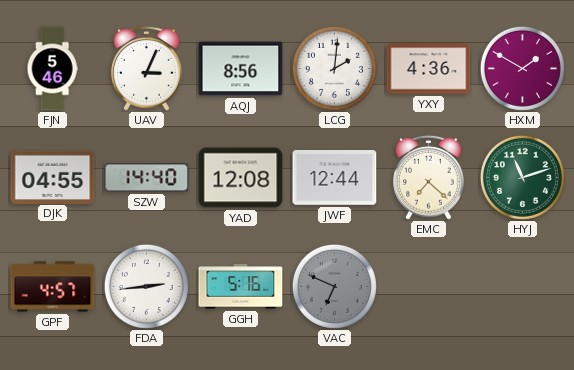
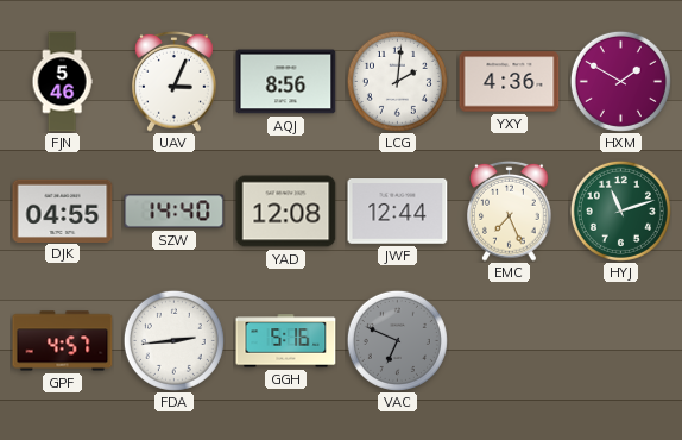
EMC: 7:22 -> 7:26 (510, 210)
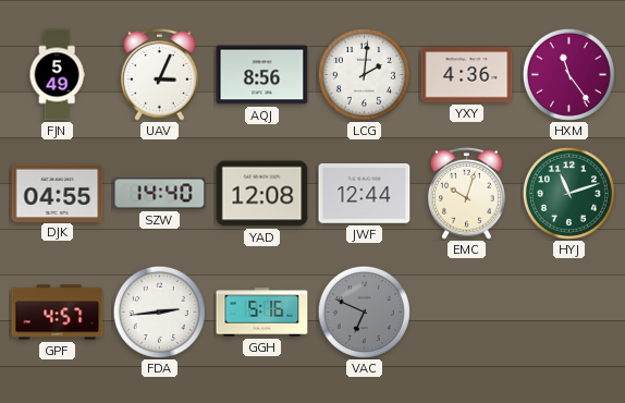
FJN: 5:46 -> 5:49 (57, 75)
HXM: 1:50 -> 11:24 (568, 74)
EMC: 7:26 -> 10:03 (467, 193)
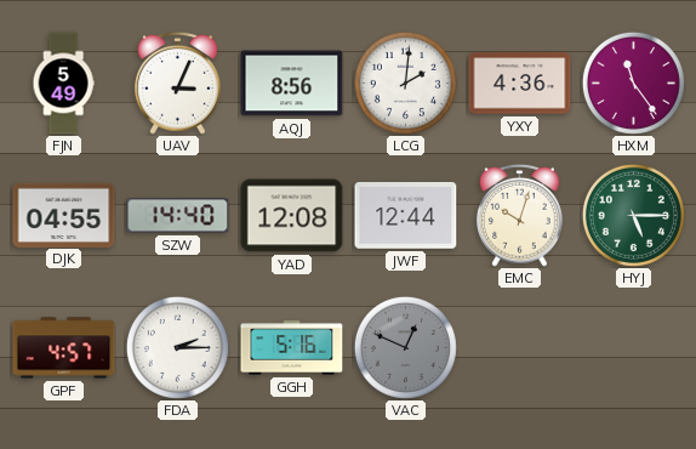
HYJ: 11:12 -> 5:15 (633, 215)
FDA: 2:44 -> 2:15 (177, 347)
VAC: 6:49 -> 12:49 (405, 347)
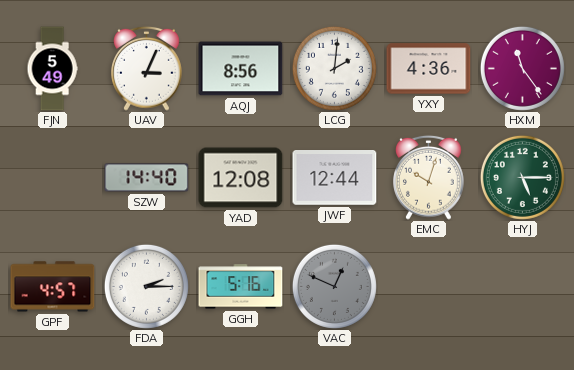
DJK: 04:55 -> none (64, 215)
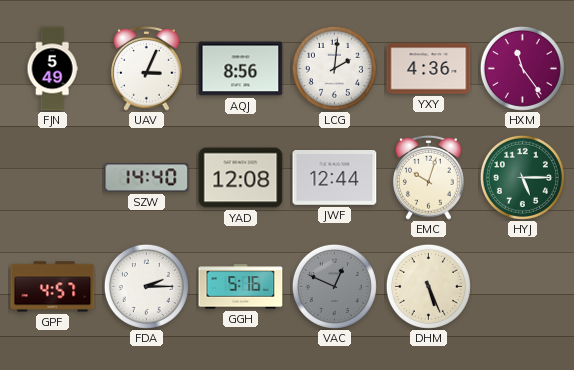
DHM: none -> 5:26 (428, 286)
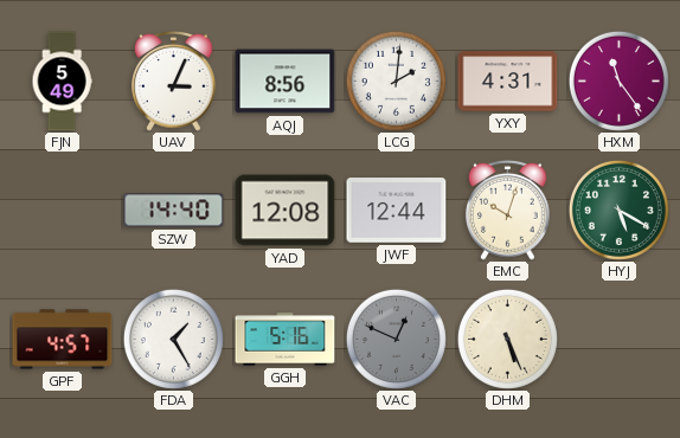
YXY: 4:36 -> 4:31 (508, 82)
HYJ: 5:15 -> 5:20 (618, 210)
FDA: 2:15 -> 1:25 (173, 339)
